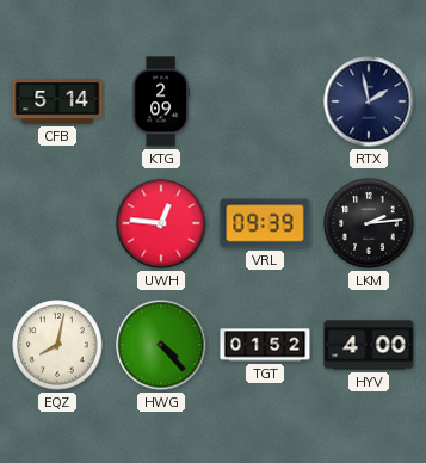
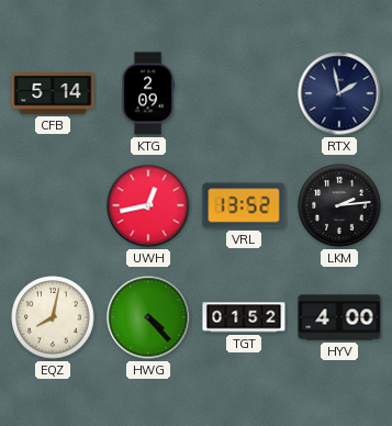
UWH: 12:46 -> 12:43 (148, 205)
VRL: 09:39 -> 13:52 (244, 205)
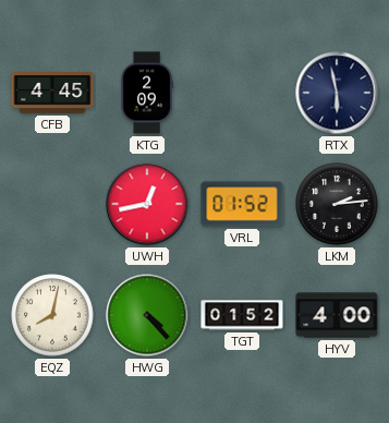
CFB: 5:14 -> 4:45 (52, 94)
RTX: 1:58 -> 5:58 (337, 93)
VRL: 13:52 -> 01:52 (242, 204)
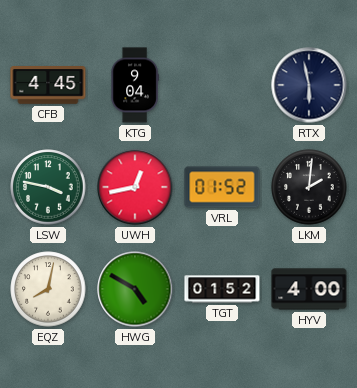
KTG: 2:09 -> 9:04 (135, 85)
LSW: none -> 3:47 (48, 187)
LKM: 2:14 -> 2:01 (309, 187)
HWG: 4:23 -> 4:50 (135, 289)
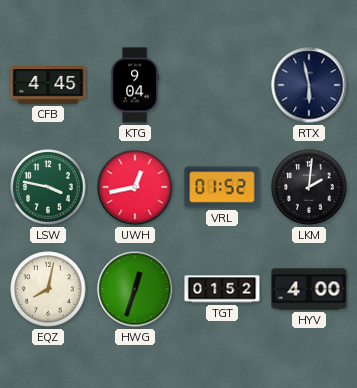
HWG: 4:50 -> 12:33 (135, 289)
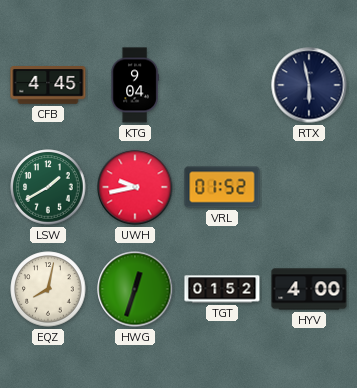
LSW: 3:47 -> 1:40 (48, 187)
UWH: 12:43 -> 9:43 (135, 187)
LKM: 2:01 -> none (309, 187)
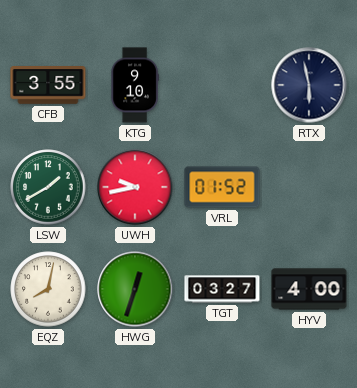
CFB: 4:45 -> 3:55 (48, 86)
KTG: 9:04 -> 9:10 (135, 85)
TGT: 01:52 -> 03:27 (222, 289)
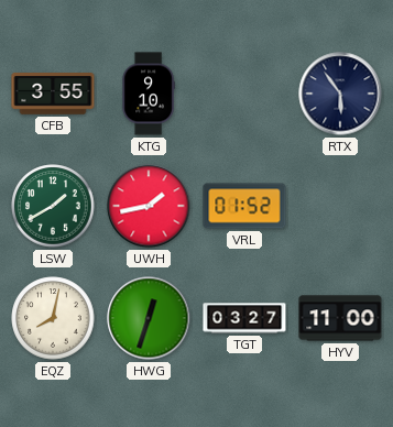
RTX: 5:58 -> 5:54 (340, 94)
UWH: 9:43 -> 1:43 (149, 206)
HYV: 4:00 -> 11:00 (340, 318)
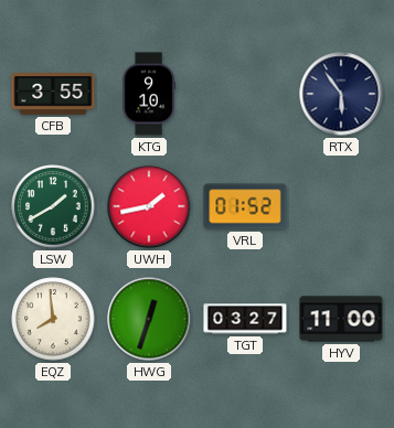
EQZ: 8:02 -> 7:59 (53, 319)
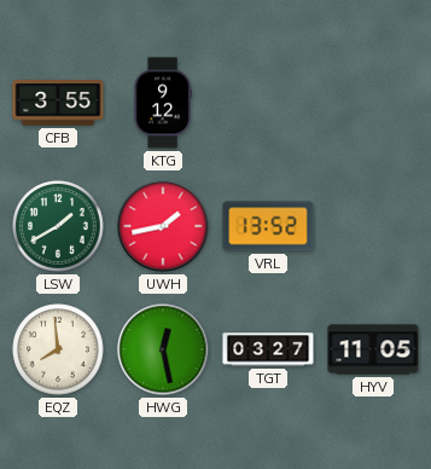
KTG: 9:10 -> 9:12 (163, 103)
RTX: 5:54 -> none (341, 94)
VRL: 01:52 -> 13:52 (268, 226)
HWG: 12:33 -> 12:28 (163, 349)
HYV: 11:00 -> 11:05 (373, 349)
